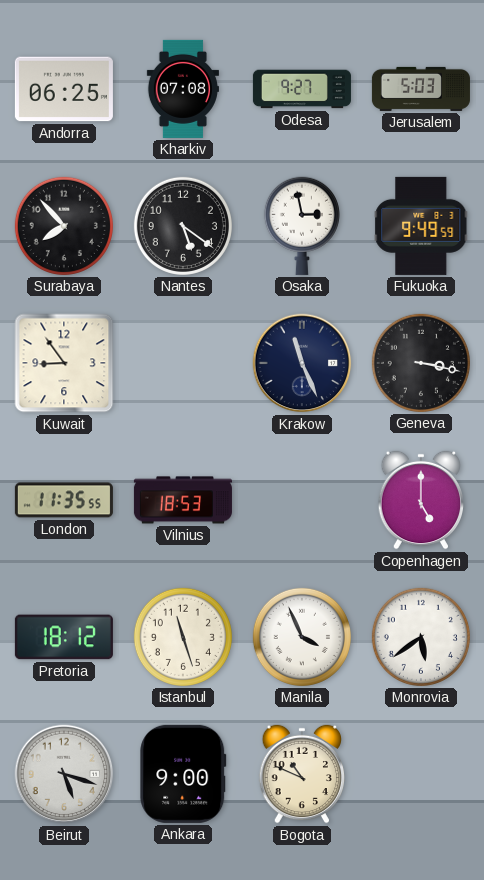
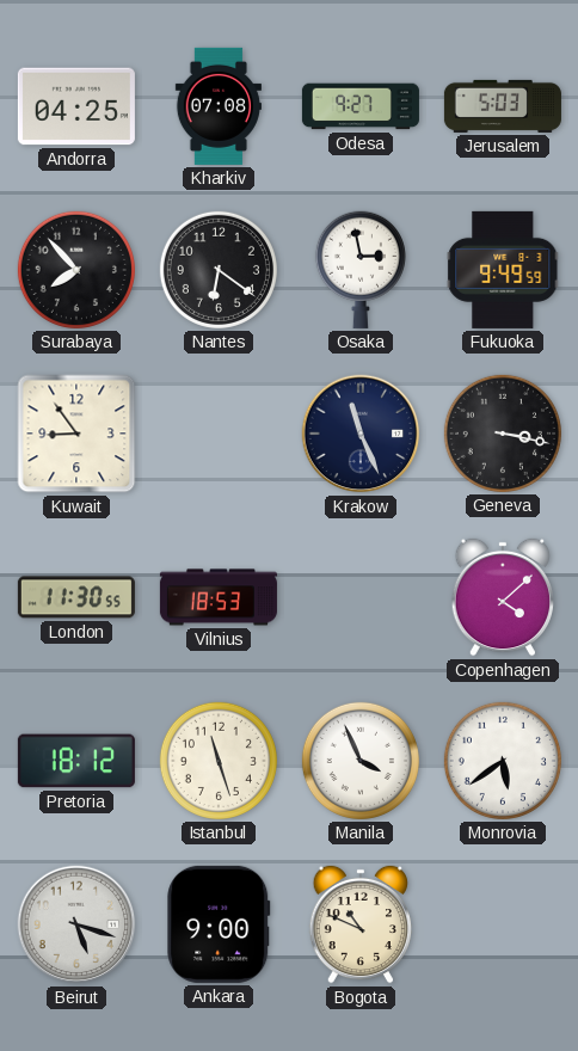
Andorra: 06:25 -> 04:25 (76, 106)
Nantes: 5:21 -> 6:21 (219, 270)
London: 11:35 -> 11:30 (76, 597)
Copenhagen: 5:00 -> 4:08 (502, 597)
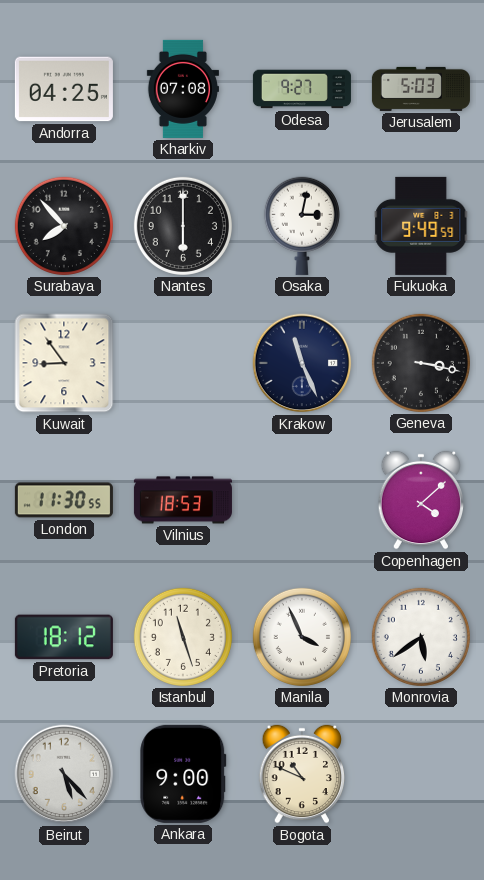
Nantes: 6:21 -> 6:00 (183, 226)
Osaka: 2:58 -> 3:02 (302, 226)
Beirut: 5:18 -> 5:23 (64, 774)
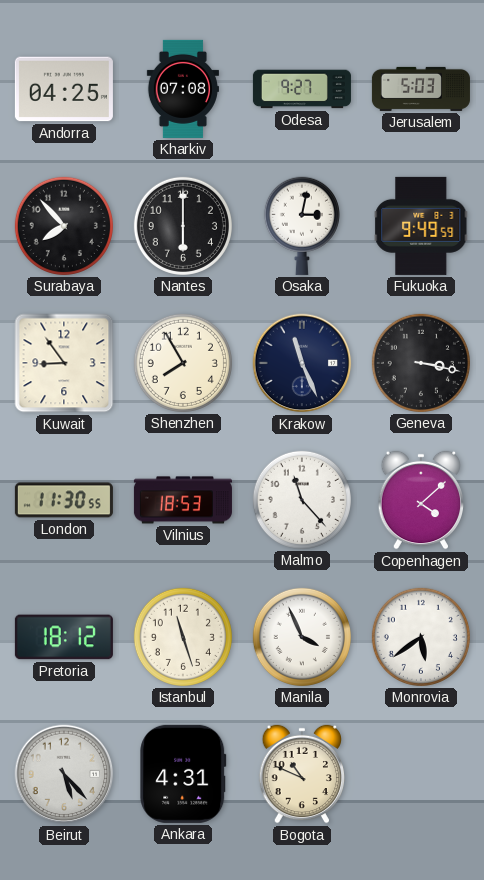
Shenzhen: none -> 7:55 (183, 363)
Malmo: none -> 11:23 (302, 500)
Ankara: 9:00 -> 4:31 (183, 774)
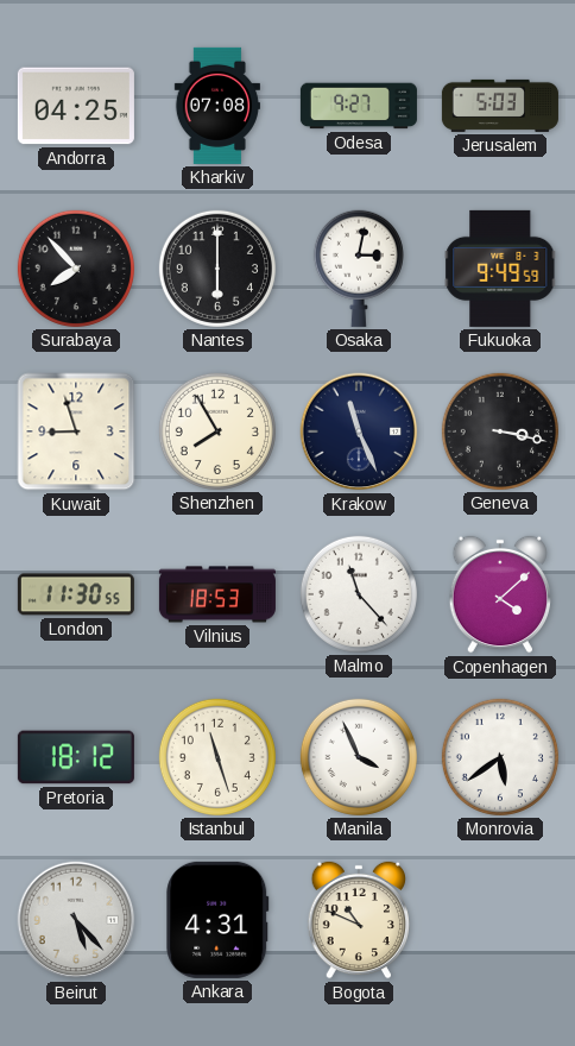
Kuwait: 8:54 -> 8:57 (76, 431)
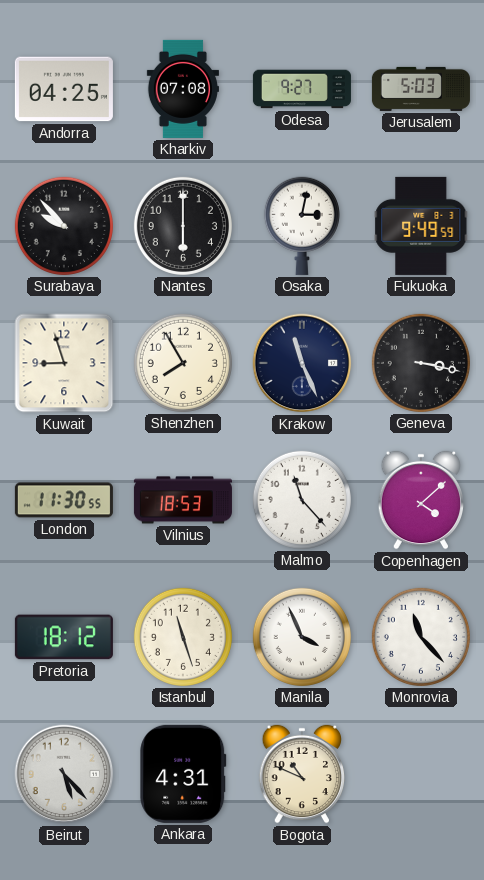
Surabaya: 7:53 -> 9:53 (64, 226)
Monrovia: 5:39 -> 11:23 (421, 637)
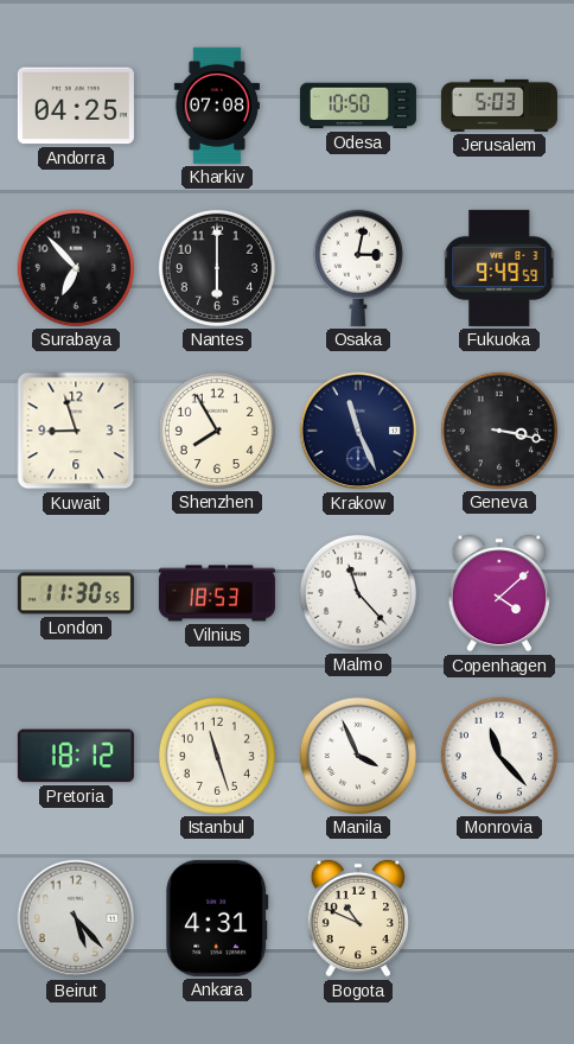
Odesa: 9:27 -> 10:50 (358, 106)
Surabaya: 9:53 -> 6:53 (76, 268)
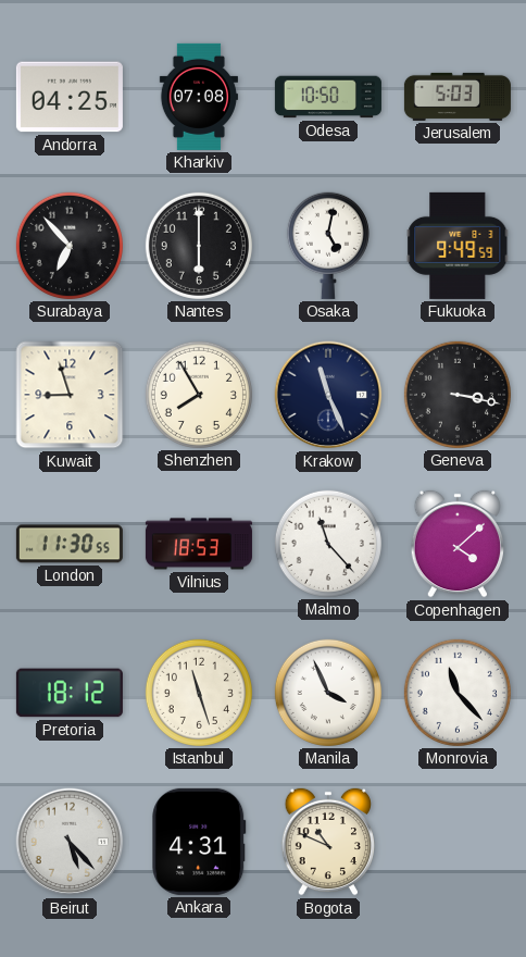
Osaka: 3:02 -> 5:02 (328, 246)
